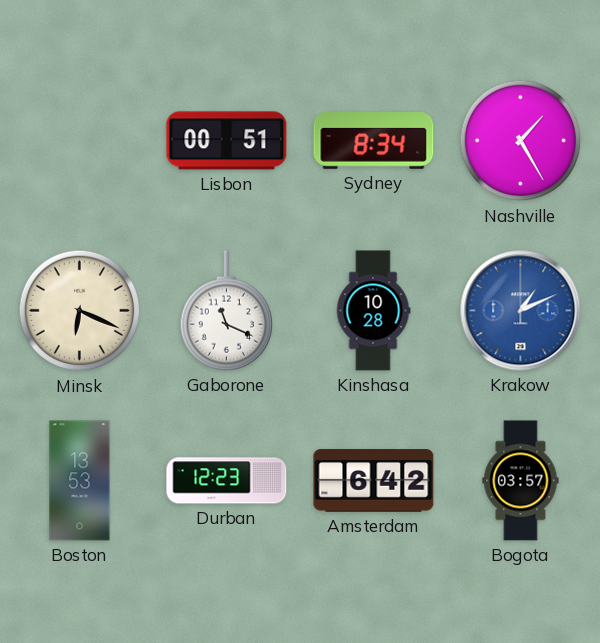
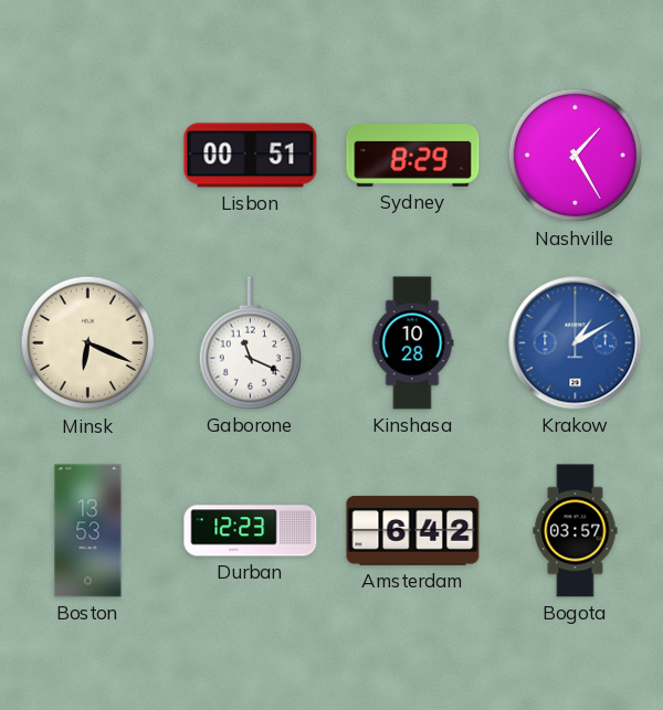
Sydney: 8:34 -> 8:29 (413, 156)
Krakow: 1:11 -> 1:10 (576, 343)
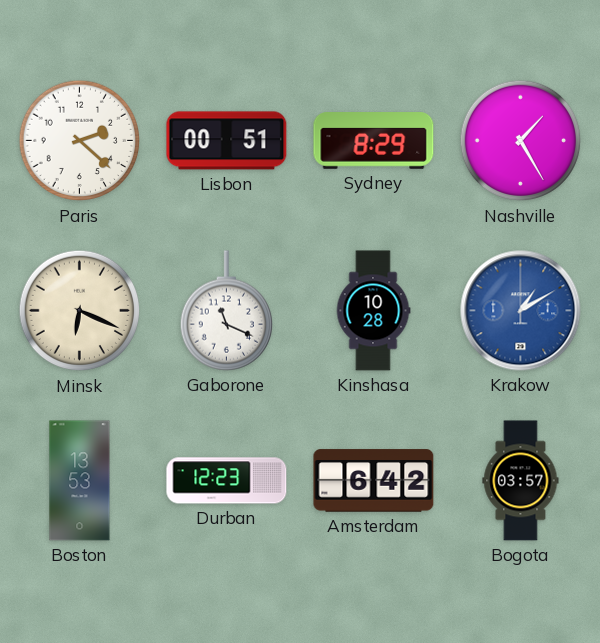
Paris: none -> 2:22 (80, 141)
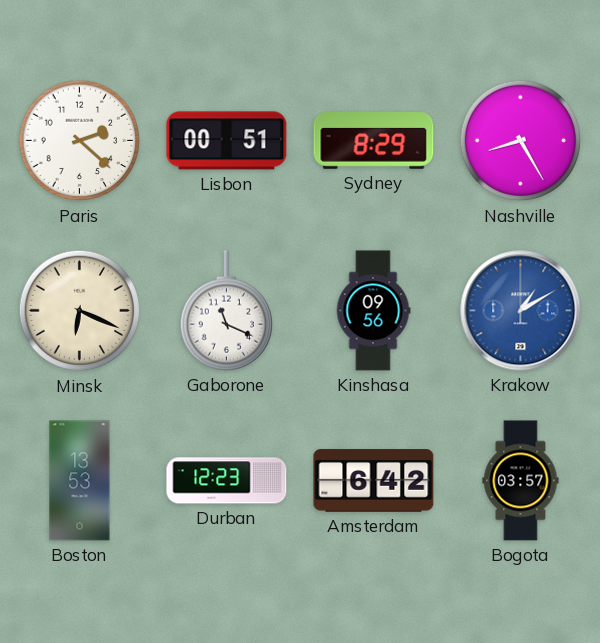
Nashville: 1:25 -> 8:25 (521, 141)
Kinshasa: 10:28 -> 09:56 (373, 311)
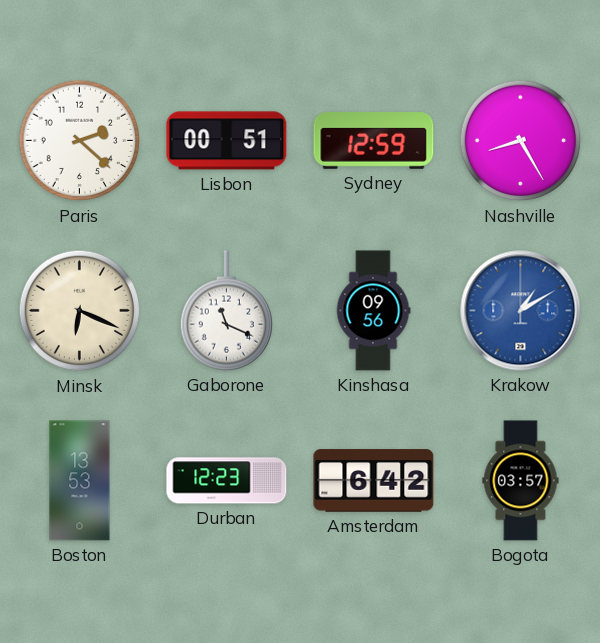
Sydney: 8:29 -> 12:59 (374, 141)
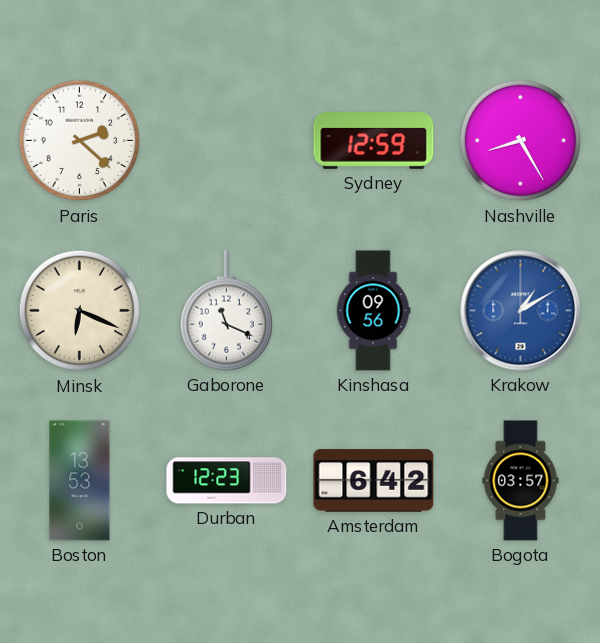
Lisbon: 00:51 -> none (227, 141)
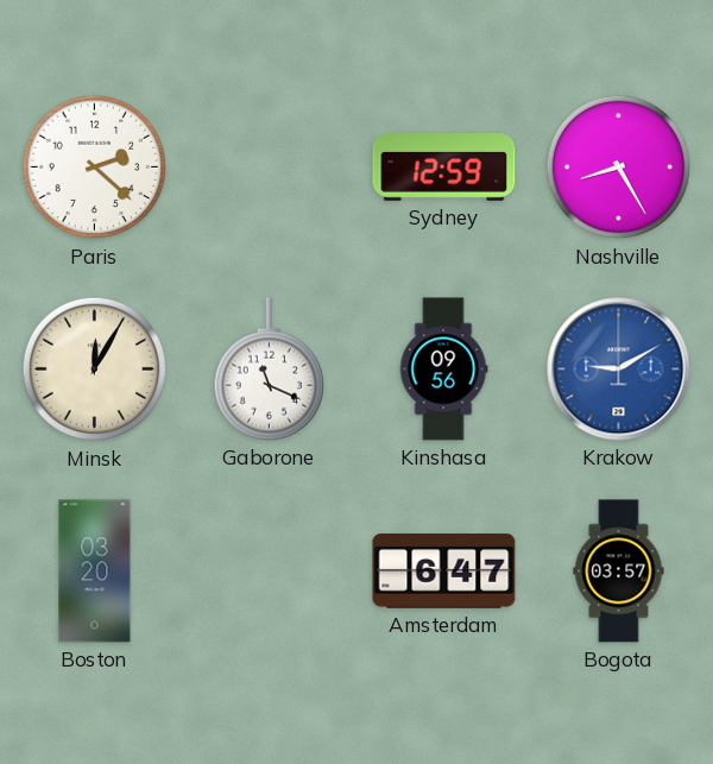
Minsk: 6:19 -> 12:05 (95, 370)
Krakow: 1:10 -> 9:10 (619, 370)
Boston: 13:53 -> 03:20 (95, 572)
Durban: 12:23 -> none (227, 481)
Amsterdam: 6:42 -> 6:47 (444, 572)
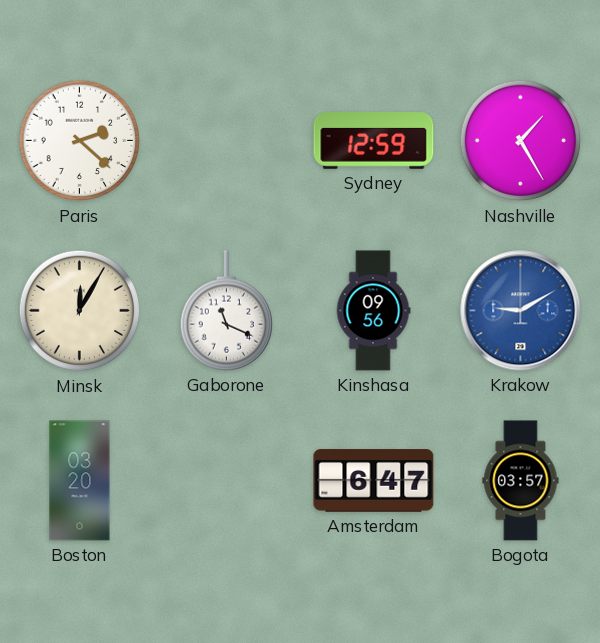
Nashville: 8:25 -> 1:25 (521, 141)
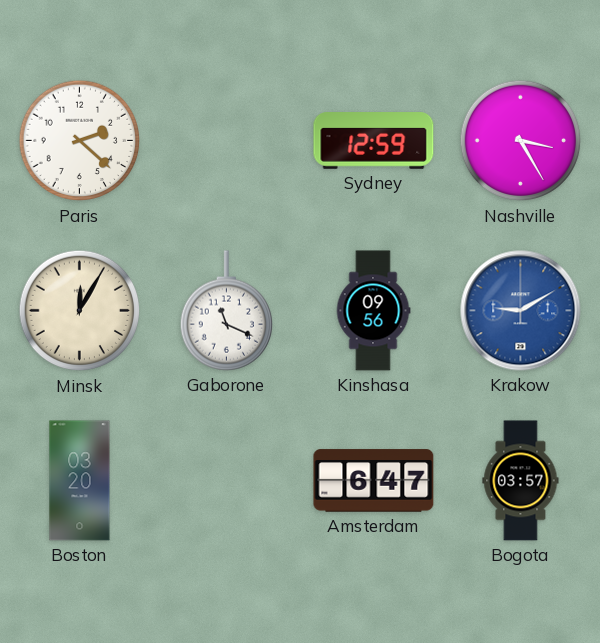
Nashville: 1:25 -> 3:25 (521, 141)
